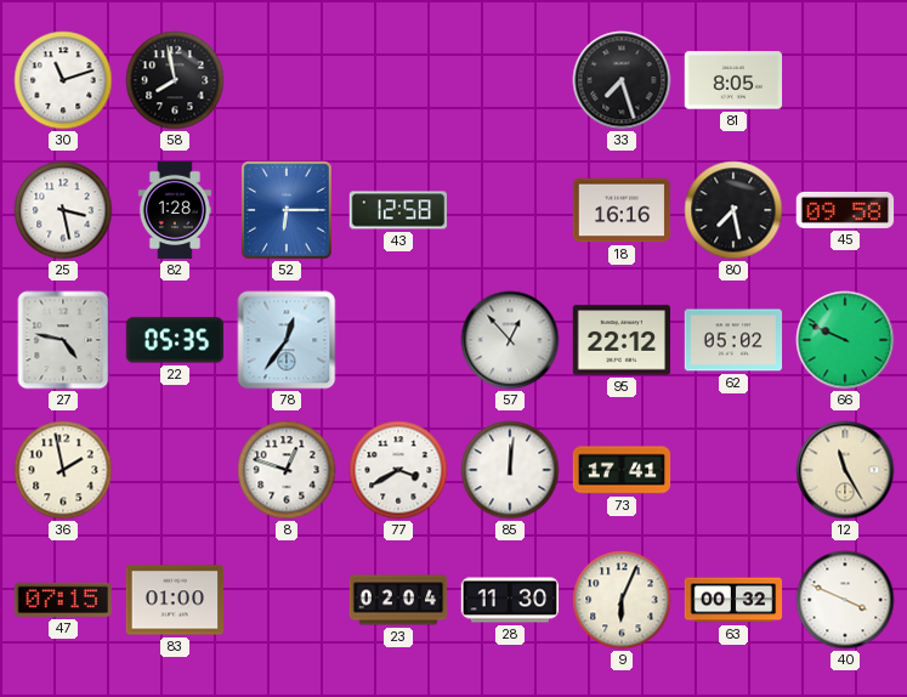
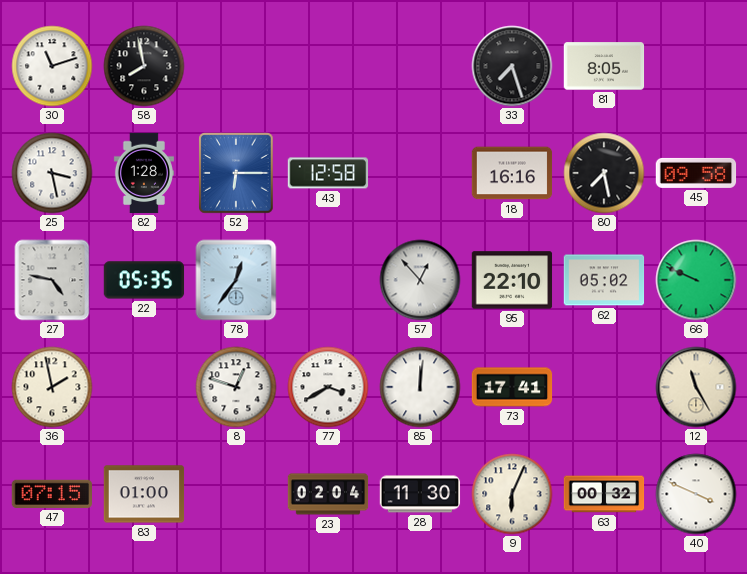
95: 22:12 -> 22:10 (512, 280)
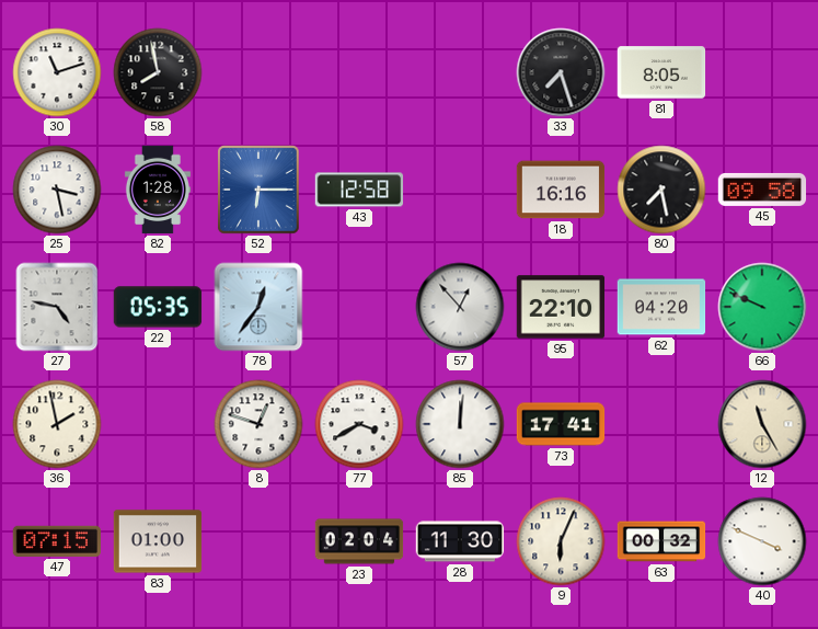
62: 05:02 -> 04:20 (661, 307)
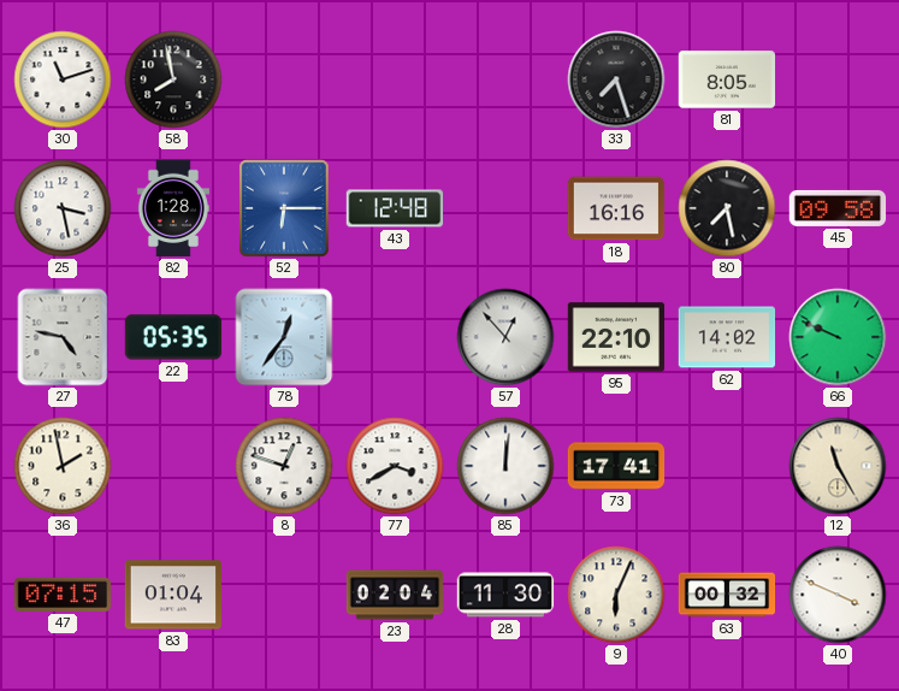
43: 12:58 -> 12:48 (395, 208)
62: 04:20 -> 14:02 (727, 337)
83: 01:00 -> 01:04 (173, 595)
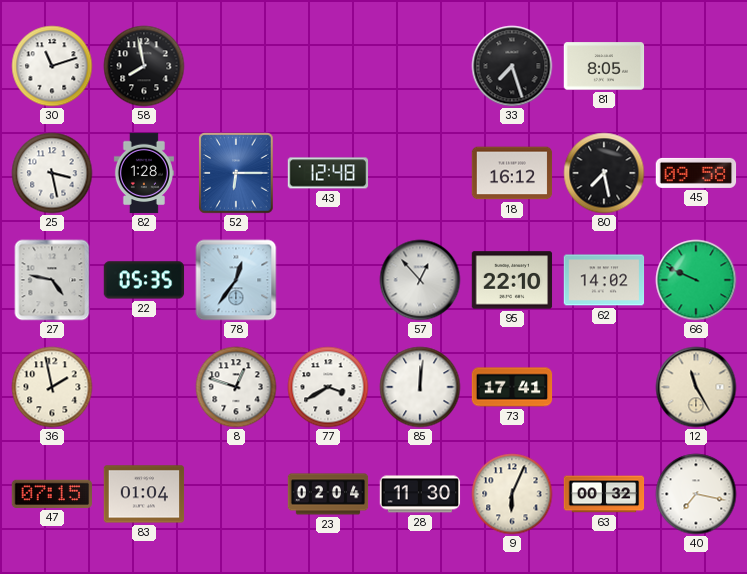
18: 16:16 -> 16:12 (512, 173)
40: 3:49 -> 7:17 (696, 494)
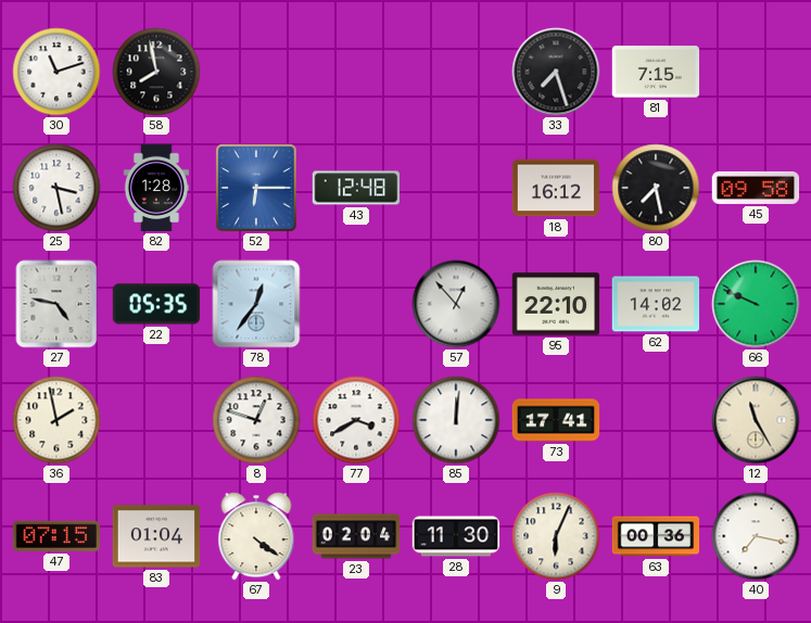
81: 8:05 -> 7:15 (656, 72)
67: none -> 4:21 (256, 536)
63: 00:32 -> 00:36 (656, 536)
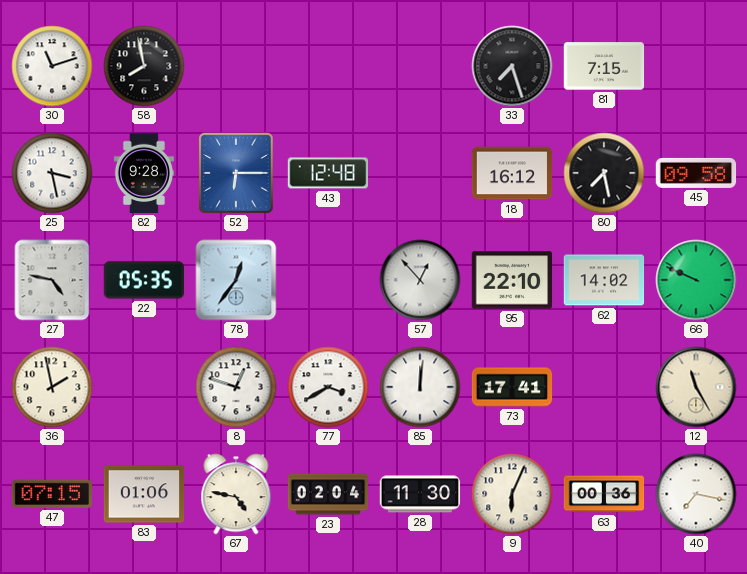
82: 1:28 -> 9:28 (144, 173)
83: 01:04 -> 01:06 (144, 494)
67: 4:21 -> 4:47 (236, 494)
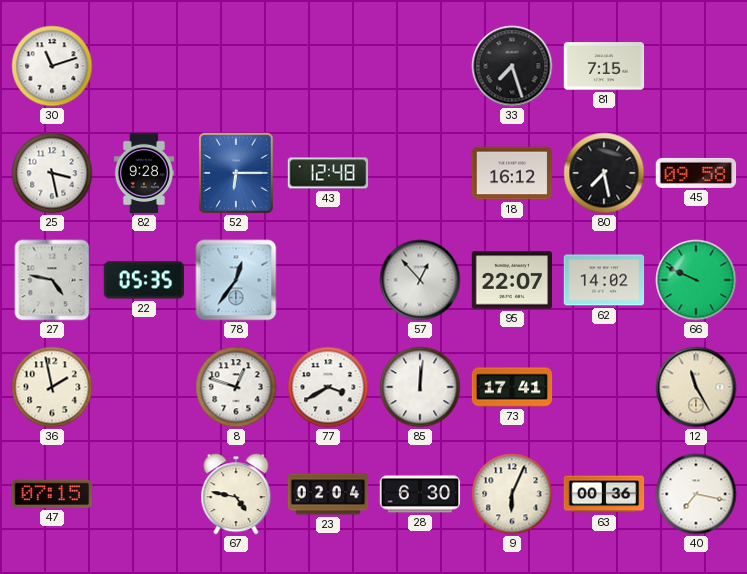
58: 7:58 -> none (144, 66)
95: 22:10 -> 22:07 (512, 280)
83: 01:06 -> none (144, 494)
28: 11:30 -> 6:30 (420, 494)
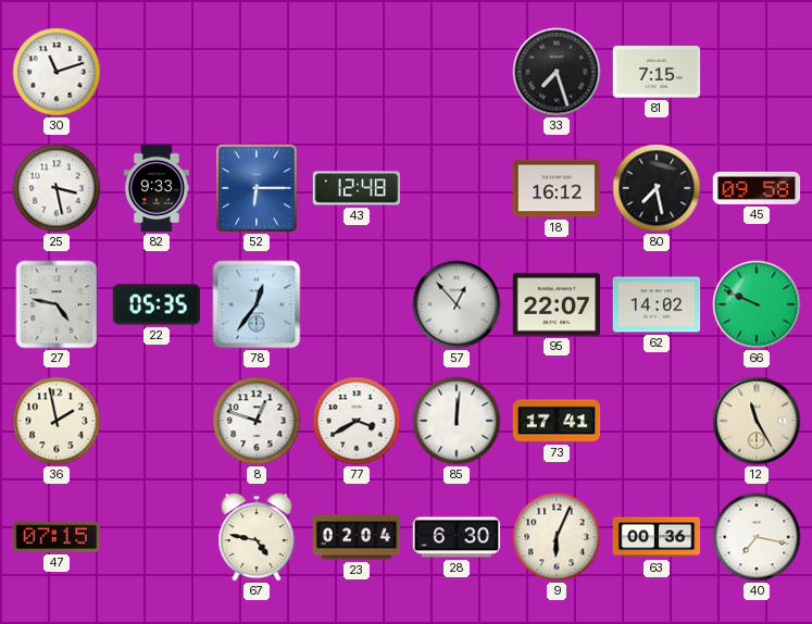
82: 9:28 -> 9:33 (157, 188)
